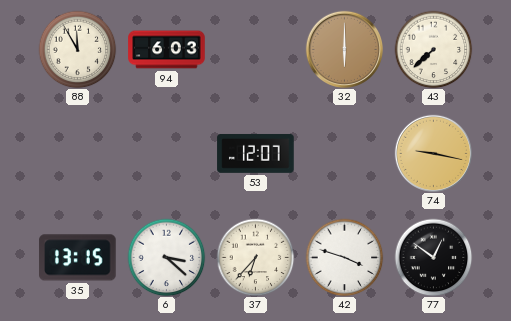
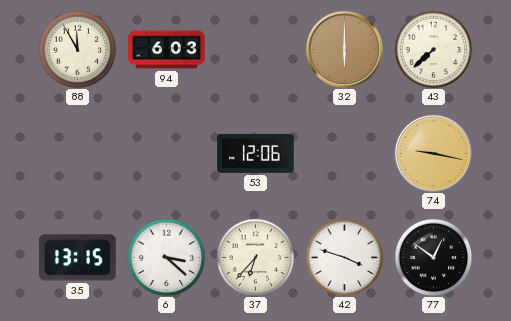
53: 12:07 -> 12:06 (256, 153)
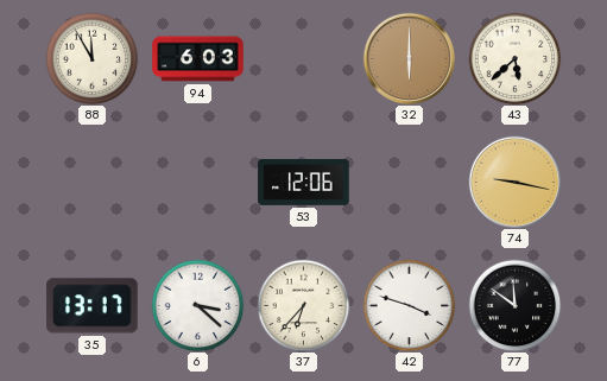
43: 7:38 -> 5:38 (514, 58)
35: 13:15 -> 13:17 (93, 306)
77: 12:51 -> 11:51 (514, 305)
